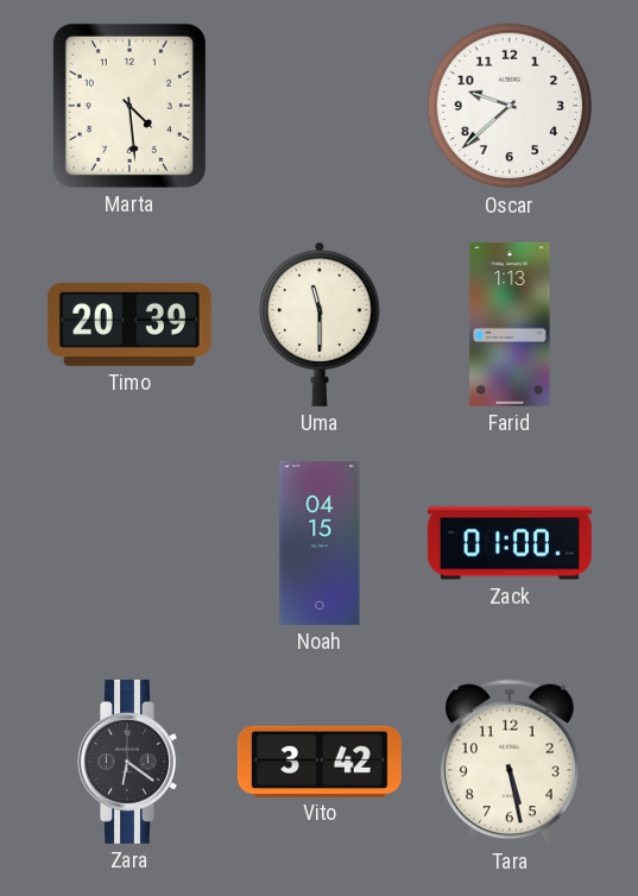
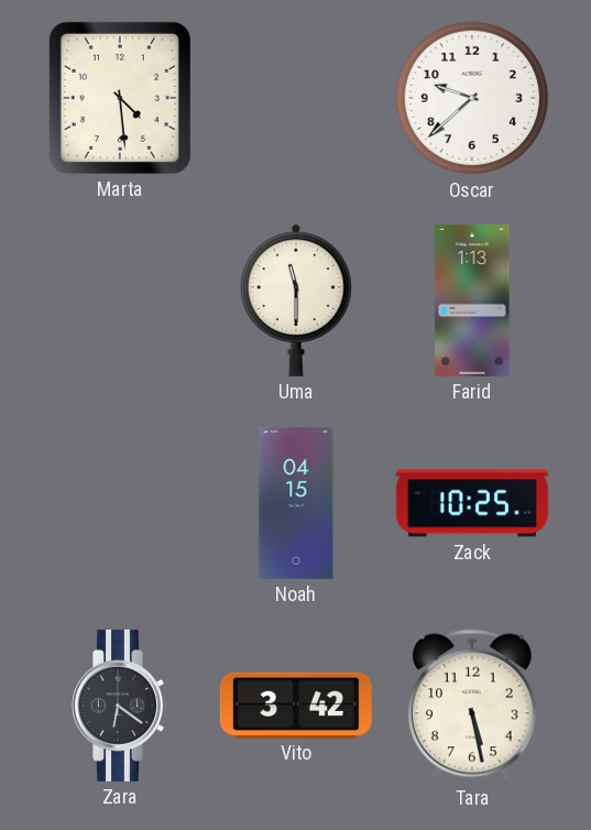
Timo: 20:39 -> none (130, 324)
Zack: 01:00 -> 10:25 (472, 503)
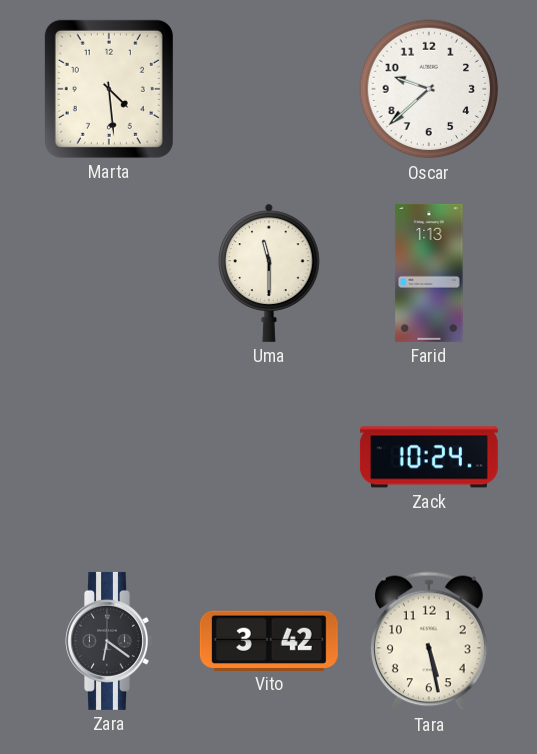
Noah: 04:15 -> none (296, 503)
Zack: 10:25 -> 10:24 (429, 457)
